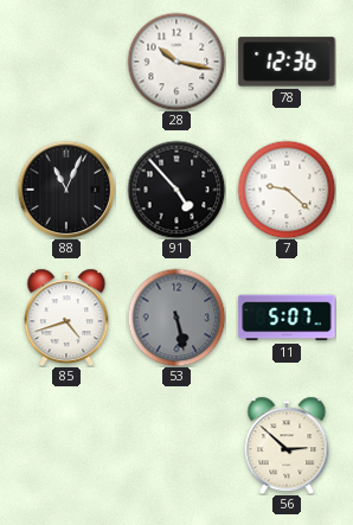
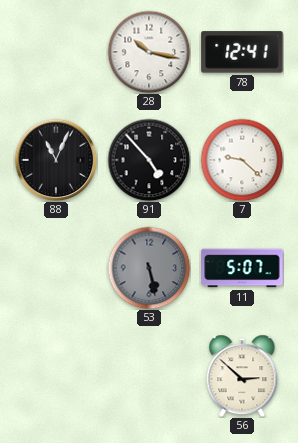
78: 12:36 -> 12:41 (242, 52)
85: 4:42 -> none (66, 318)
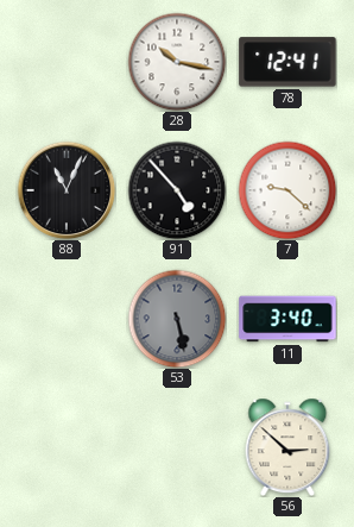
11: 5:07 -> 3:40 (287, 319)
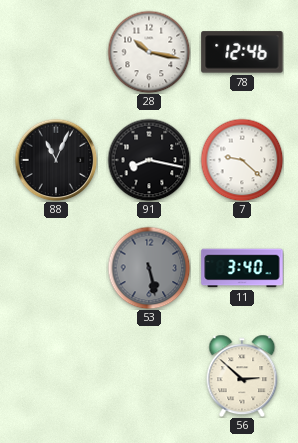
78: 12:41 -> 12:46 (242, 52)
91: 4:53 -> 8:17 (149, 160)
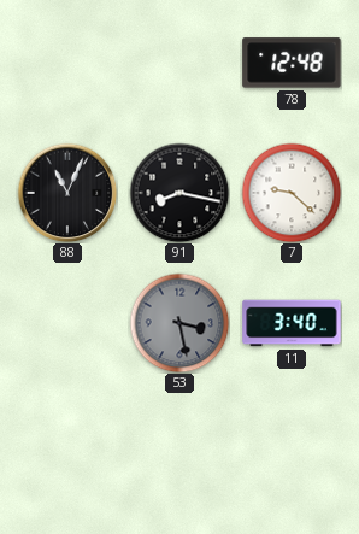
28: 10:17 -> none (149, 52)
78: 12:46 -> 12:48 (292, 63)
53: 5:28 -> 3:28 (179, 323)
56: 2:52 -> none (242, 376)
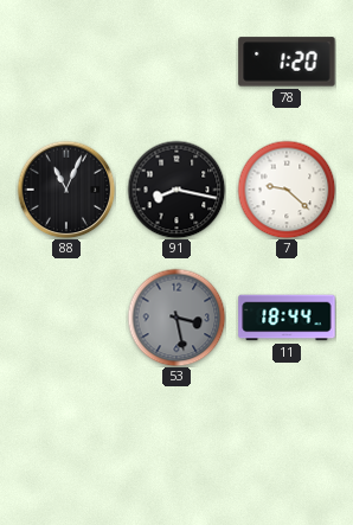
78: 12:48 -> 1:20 (287, 62)
11: 3:40 -> 18:44 (287, 318)
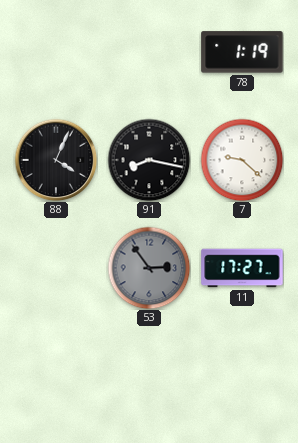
78: 1:20 -> 1:19 (242, 52)
88: 11:04 -> 4:04 (56, 160)
53: 3:28 -> 2:54 (149, 268)
11: 18:44 -> 17:27 (242, 268)
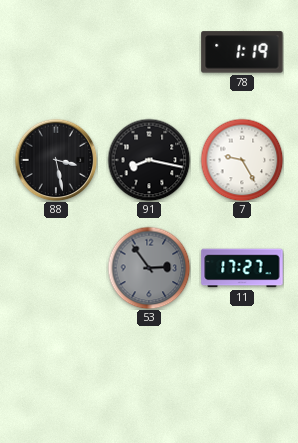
88: 4:04 -> 3:28 (56, 160)
7: 9:22 -> 9:25 (242, 160)
